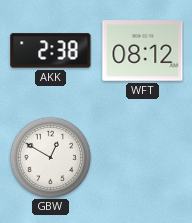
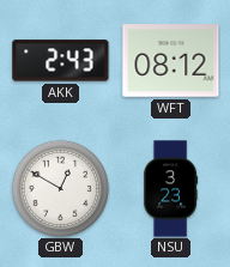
AKK: 2:38 -> 2:43 (61, 61)
NSU: none -> 3:23 (171, 189)
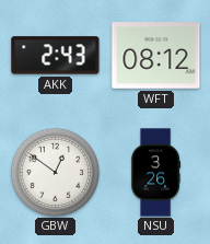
GBW: 12:50 -> 12:51 (55, 172)
NSU: 3:23 -> 3:26 (156, 173)
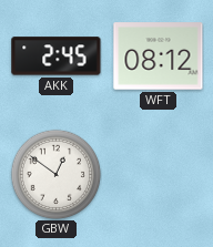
AKK: 2:43 -> 2:45 (57, 56)
NSU: 3:26 -> none (156, 173)
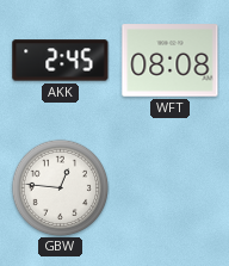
WFT: 08:12 -> 08:08 (171, 61)
GBW: 12:51 -> 12:46 (60, 187)
